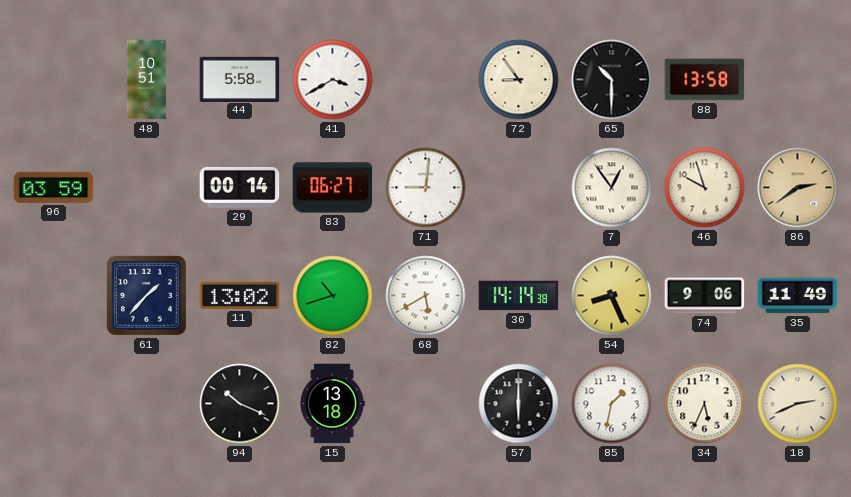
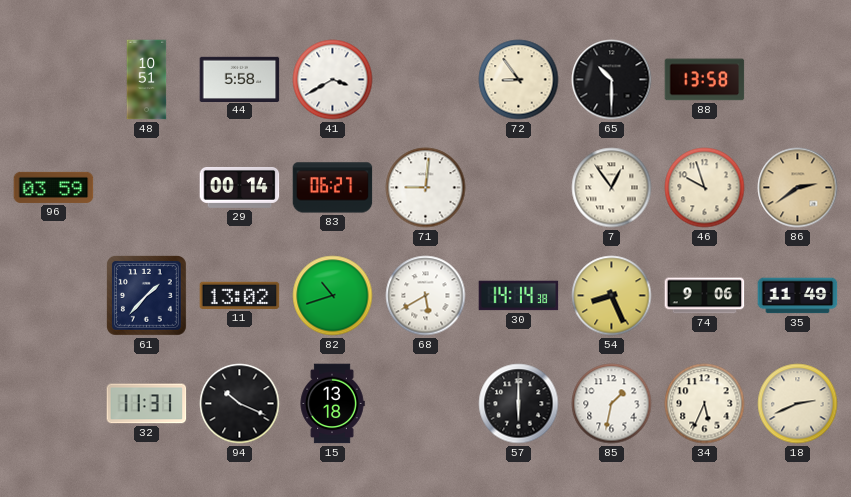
32: none -> 11:31 (147, 404)
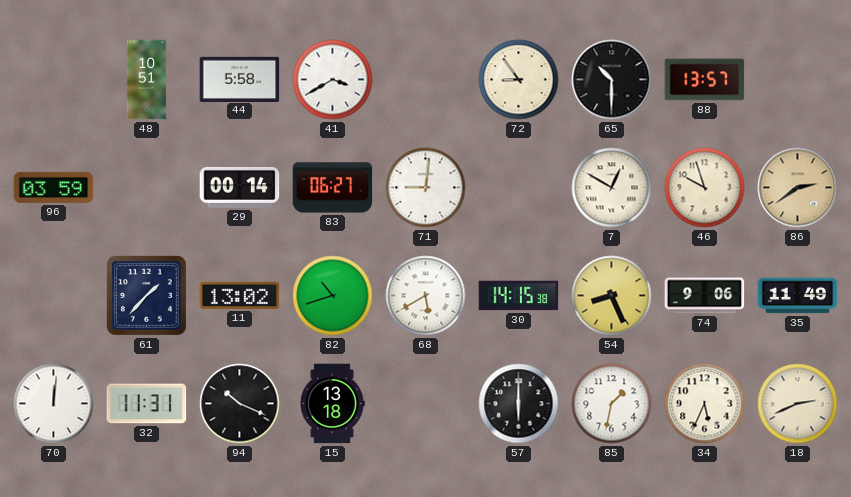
88: 13:58 -> 13:57 (705, 80)
7: 12:54 -> 12:50 (612, 188)
30: 14:14 -> 14:15 (519, 296)
70: none -> 12:01 (54, 404)
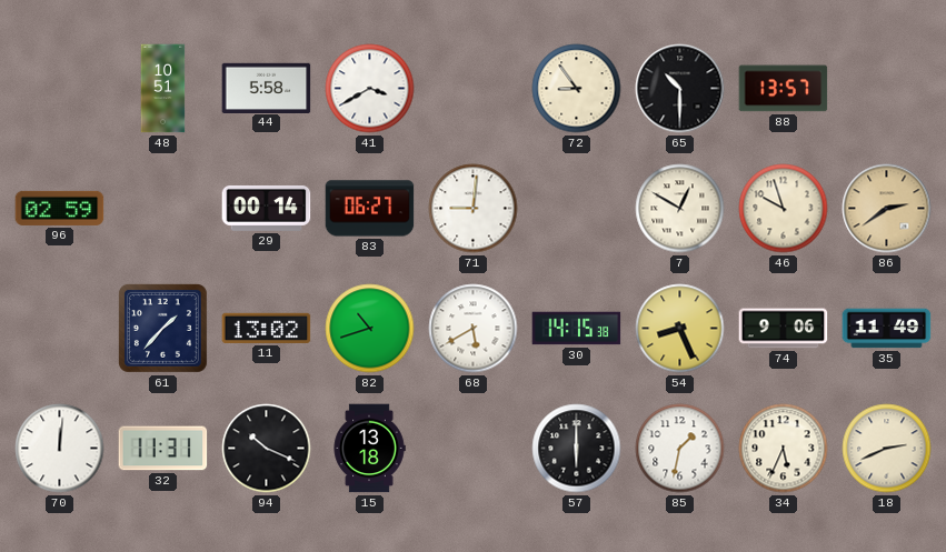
96: 03:59 -> 02:59 (60, 208)
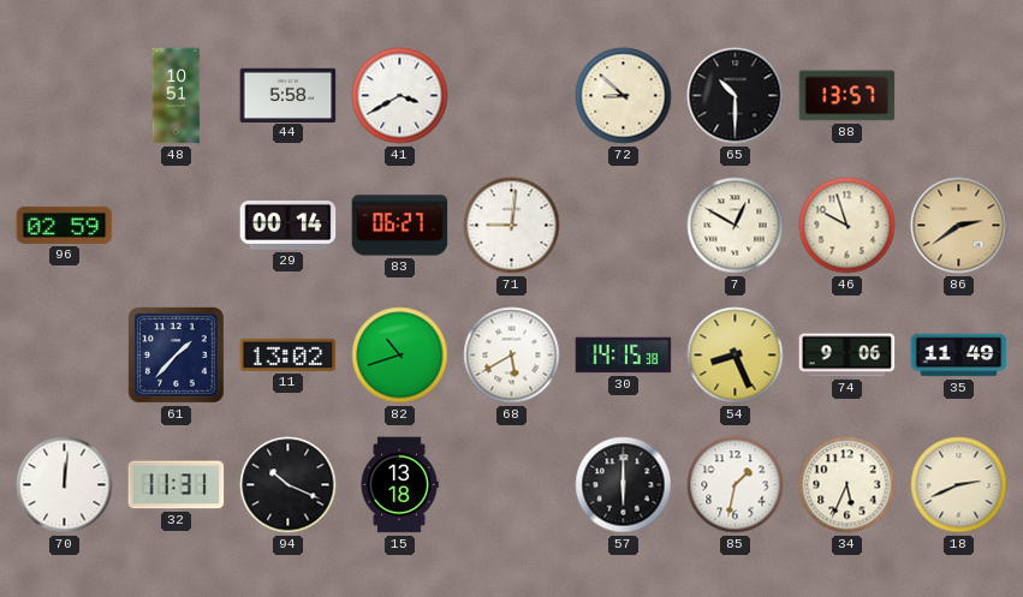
72: 8:54 -> 8:52 (624, 96)
